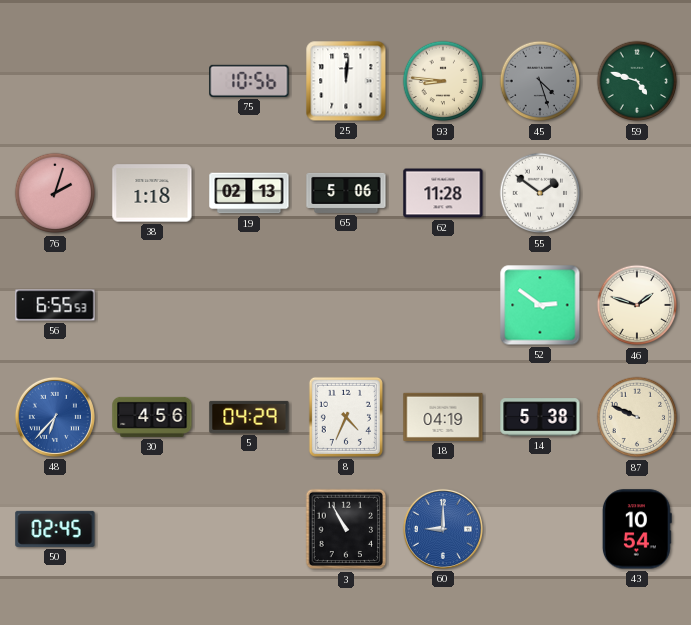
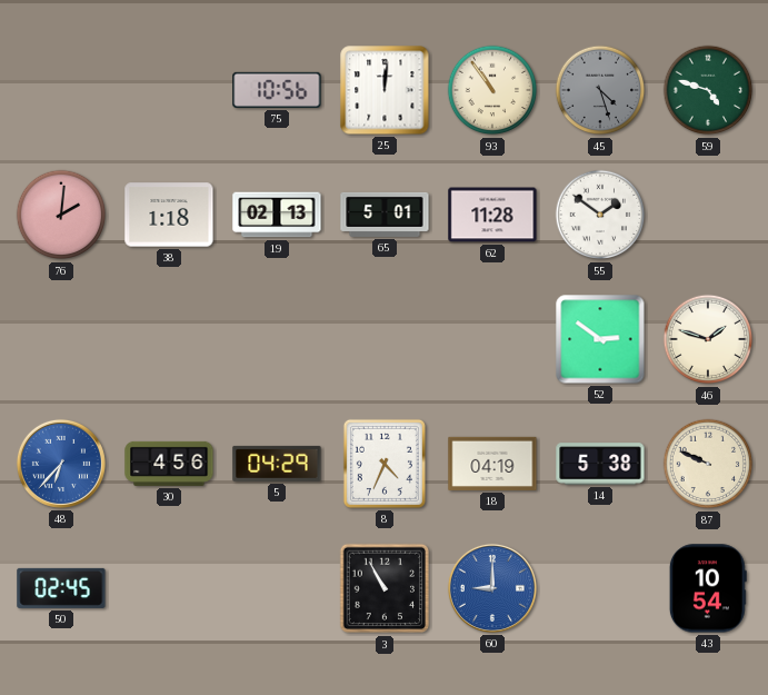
93: 8:46 -> 10:54 (492, 90)
76: 2:03 -> 2:01 (61, 215)
65: 5:06 -> 5:01 (385, 215)
56: 6:55 -> none (55, 305)
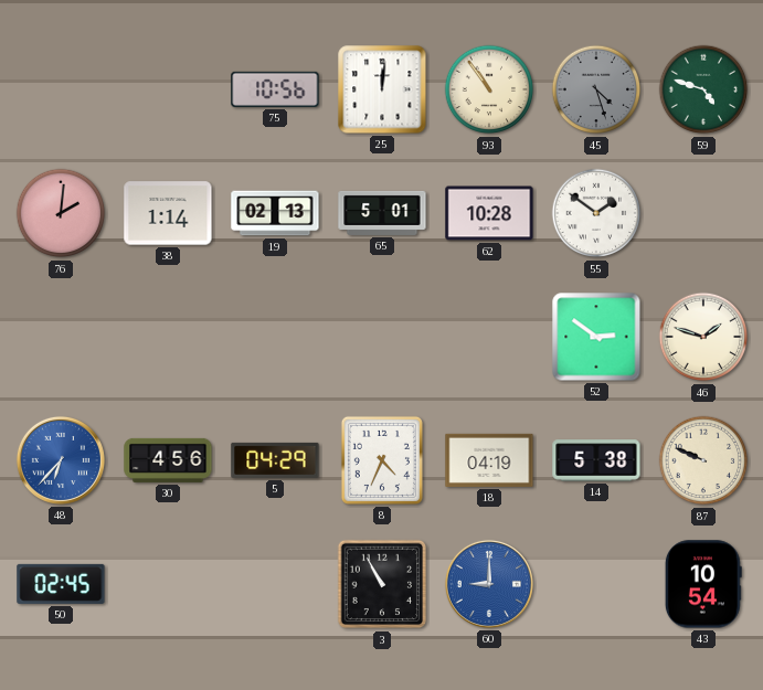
38: 1:18 -> 1:14 (168, 213)
62: 11:28 -> 10:28 (489, 213)
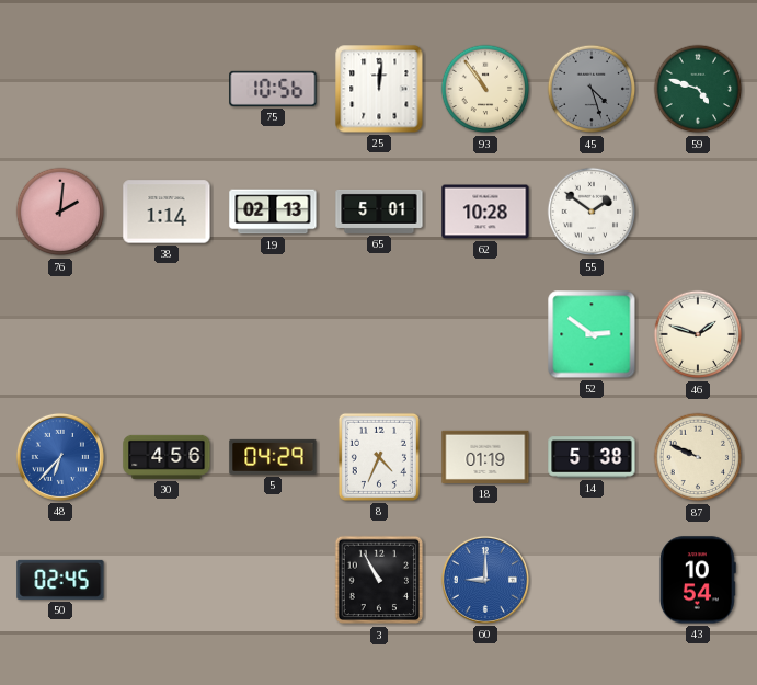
18: 04:19 -> 01:19 (485, 457)
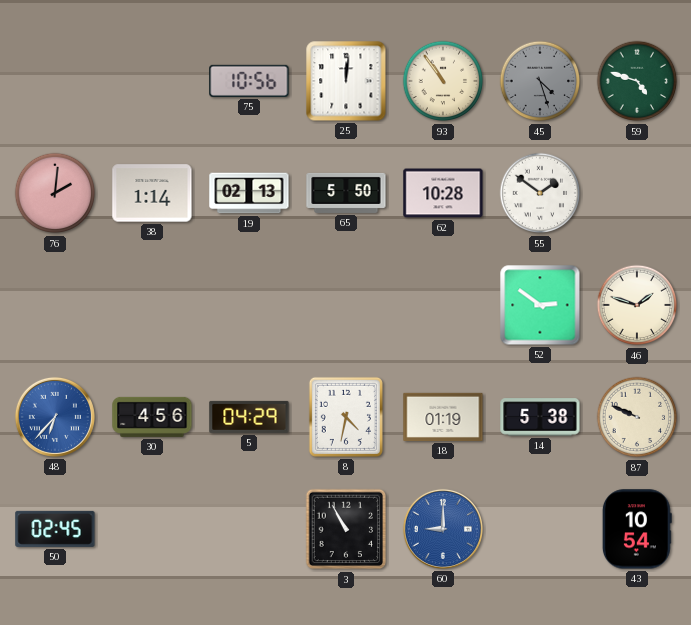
65: 5:01 -> 5:50 (346, 193)
8: 4:34 -> 4:32 (346, 417)
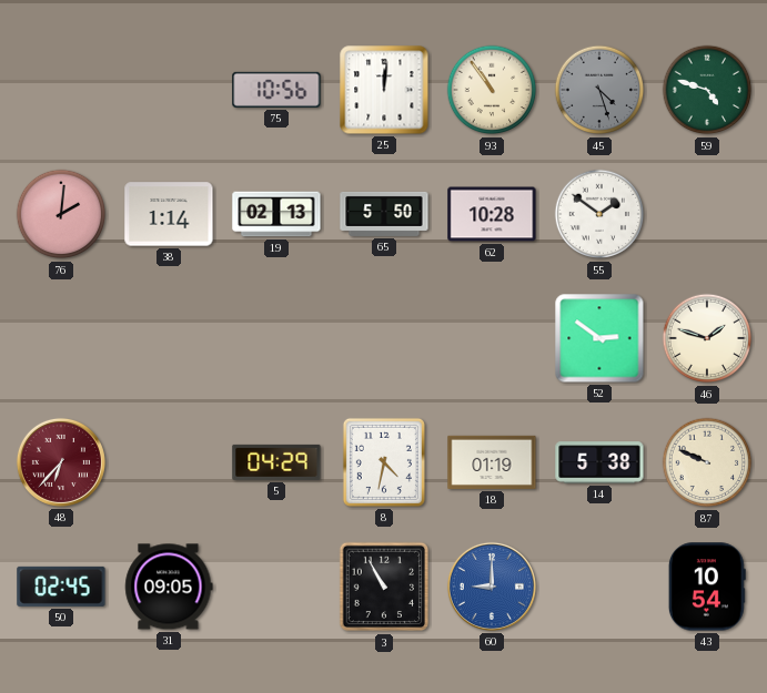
48 dial: blue -> burgundy (61, 462)
30: 4:56 -> none (152, 417)
31: none -> 09:05 (169, 587)
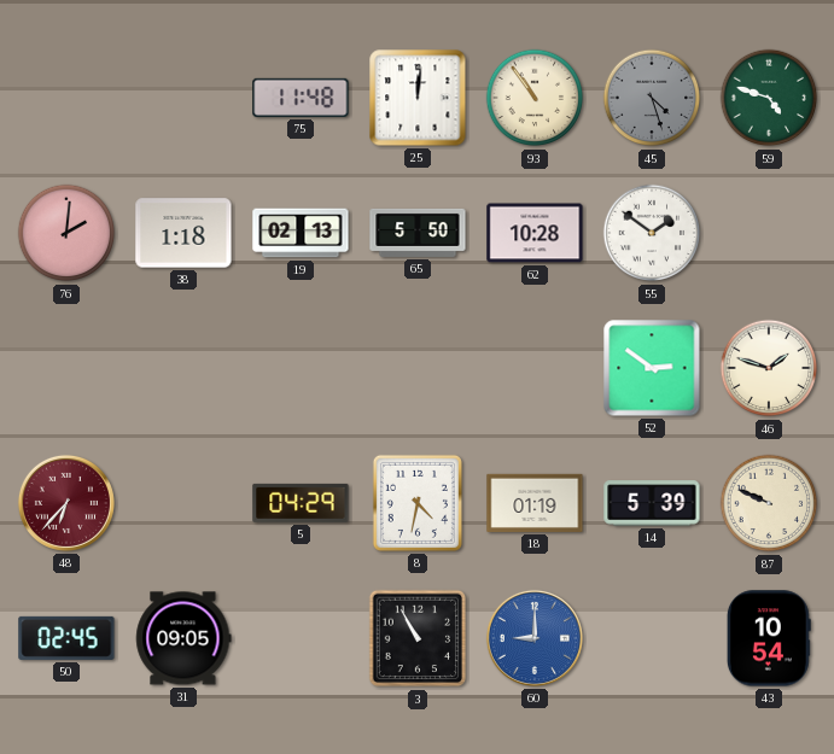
75: 10:56 -> 11:48 (301, 98)
38: 1:14 -> 1:18 (183, 233)
14: 5:38 -> 5:39 (652, 503)
